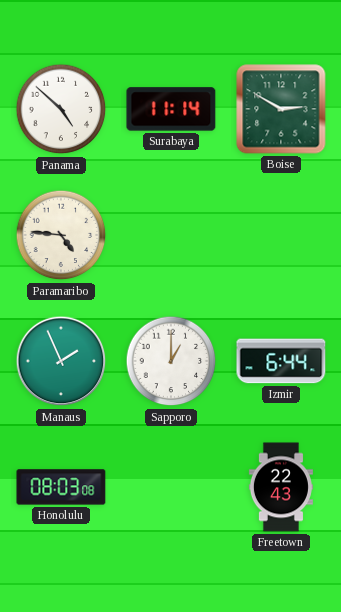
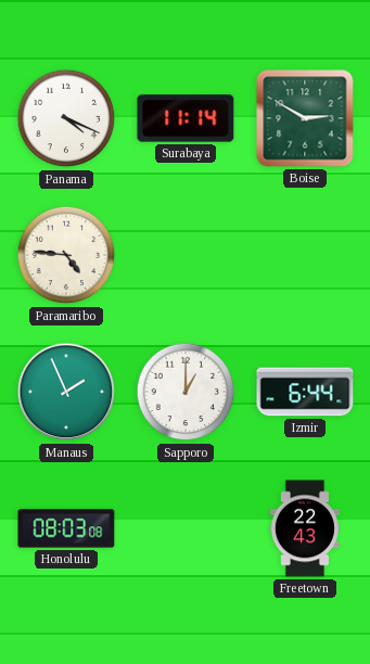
Panama: 4:52 -> 4:19 (66, 118)
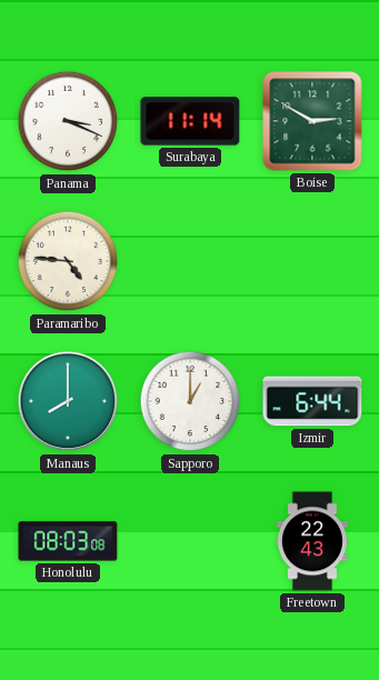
Panama: 4:19 -> 3:19 (68, 121)
Manaus: 1:56 -> 8:00 (68, 401)
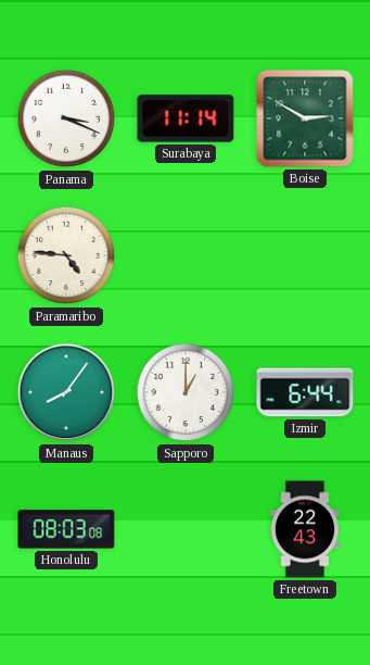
Manaus: 8:00 -> 8:06 (66, 392)
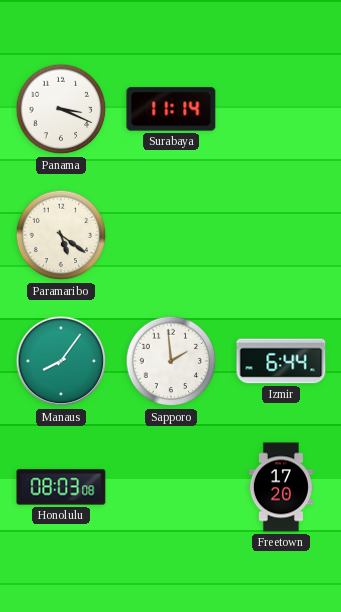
Boise: 2:50 -> none (305, 118)
Paramaribo: 4:46 -> 5:21 (61, 235)
Sapporo: 1:00 -> 1:59 (171, 361)
Freetown: 22:43 -> 17:20 (281, 487)
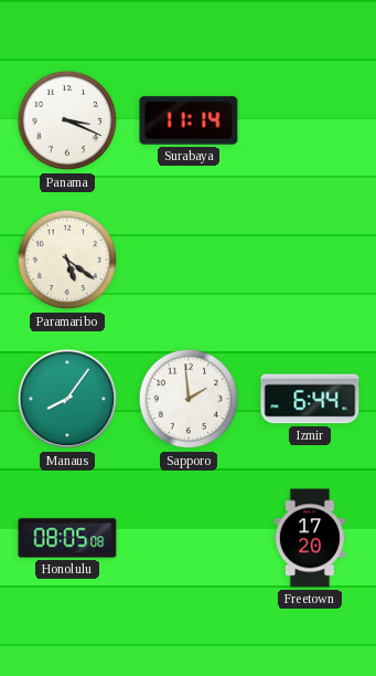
Honolulu: 08:03 -> 08:05 (67, 538)
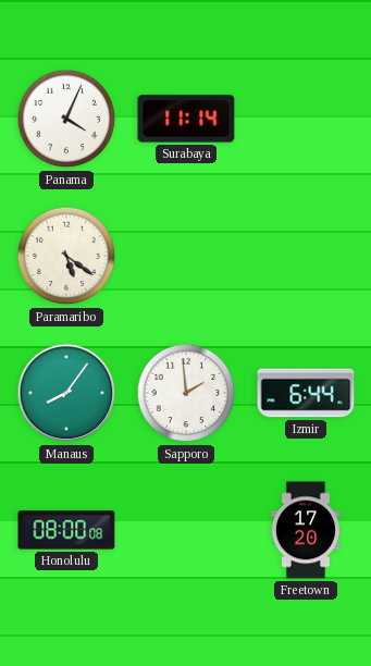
Panama: 3:19 -> 4:04 (66, 119)
Honolulu: 08:05 -> 08:00 (66, 530)
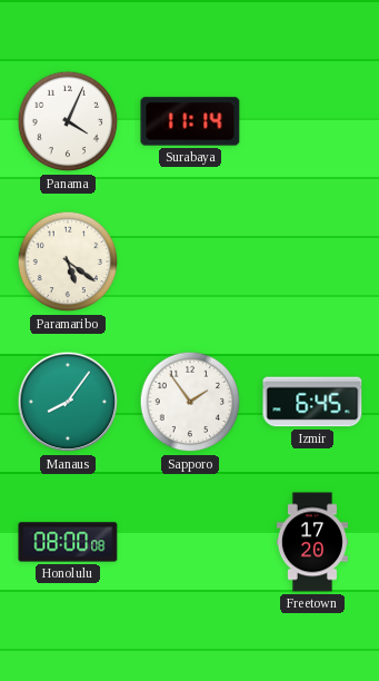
Sapporo: 1:59 -> 1:54 (190, 402)
Izmir: 6:44 -> 6:45 (312, 402)
